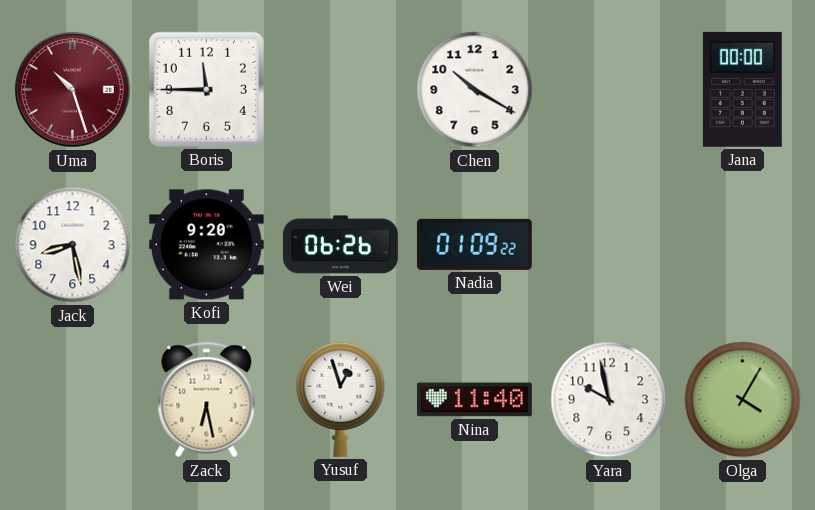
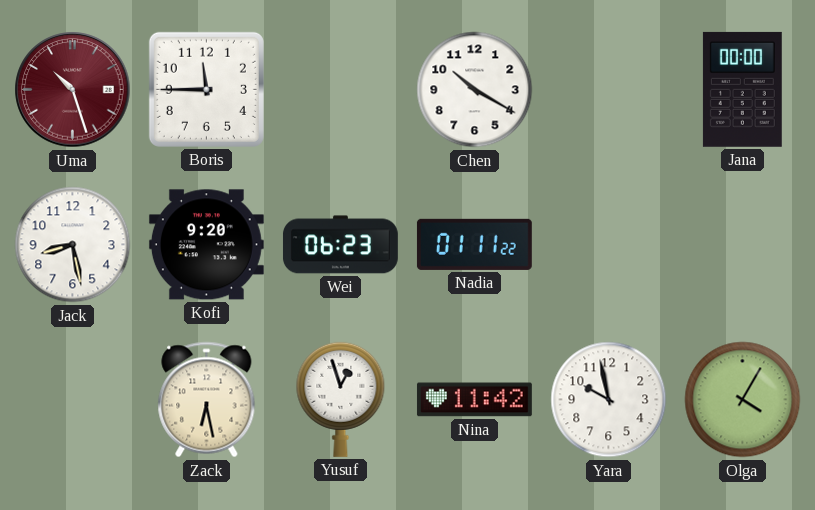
Wei: 06:26 -> 06:23 (340, 245)
Nadia: 01:09 -> 01:11 (474, 244)
Nina: 11:40 -> 11:42 (474, 400)
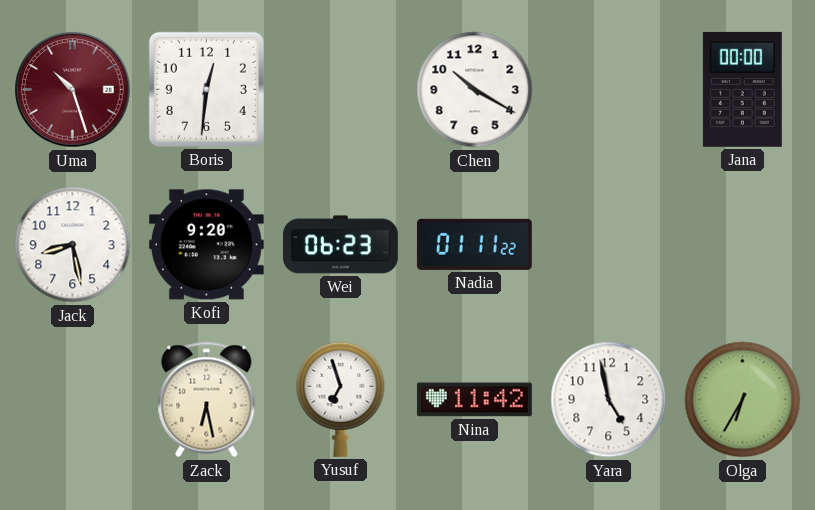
Boris: 11:45 -> 12:31 (206, 89)
Yusuf: 12:57 -> 6:57 (341, 399)
Yara: 9:58 -> 4:58 (609, 400)
Olga: 4:05 -> 6:35 (743, 400)
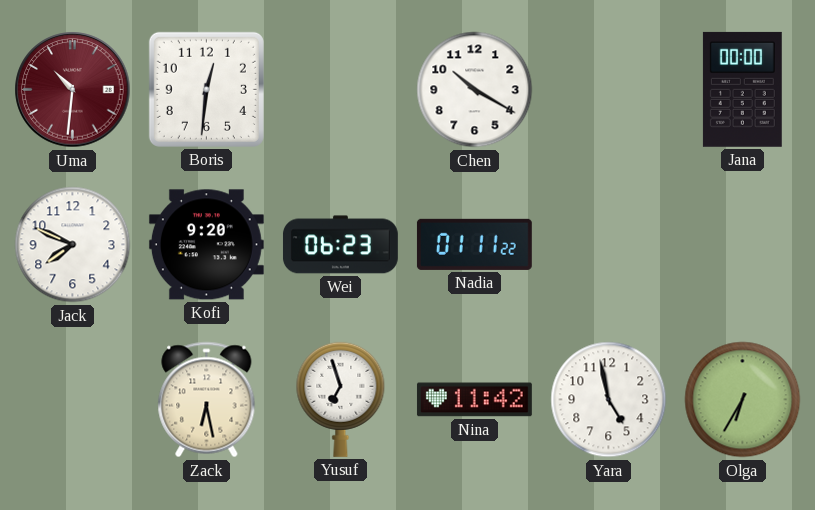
Uma: 10:27 -> 10:31 (73, 90)
Jack: 8:28 -> 7:49 (73, 245)
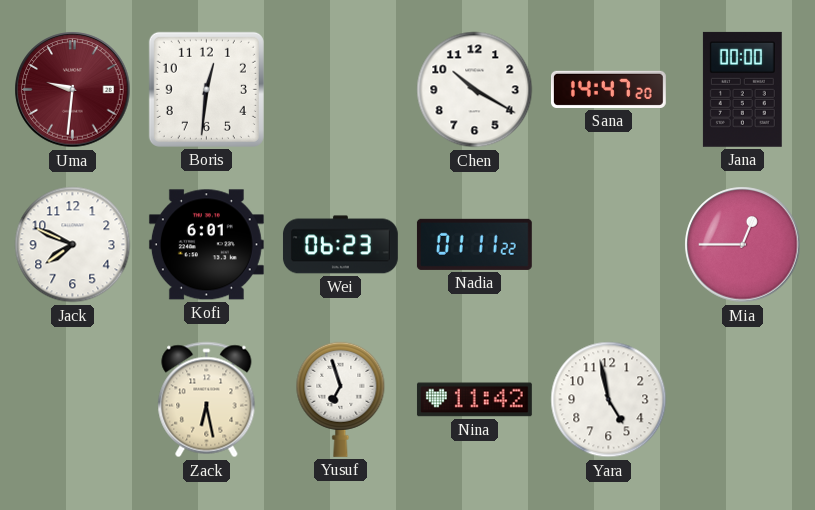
Uma: 10:31 -> 9:31 (73, 90)
Sana: none -> 14:47 (608, 89)
Kofi: 9:20 -> 6:01 (206, 245)
Mia: none -> 12:45 (743, 245)
Olga: 6:35 -> none (743, 400)
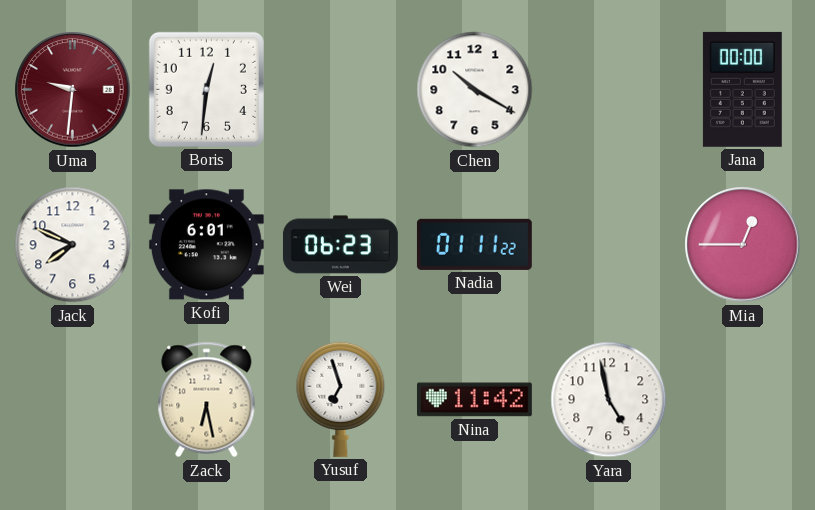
Sana: 14:47 -> none (608, 89)
